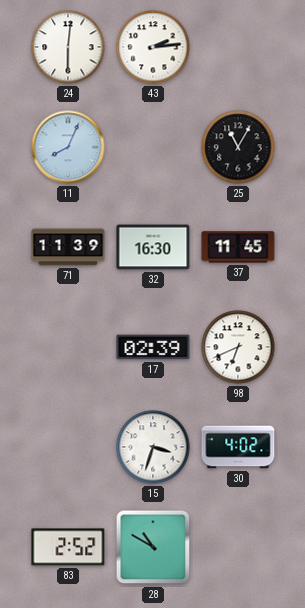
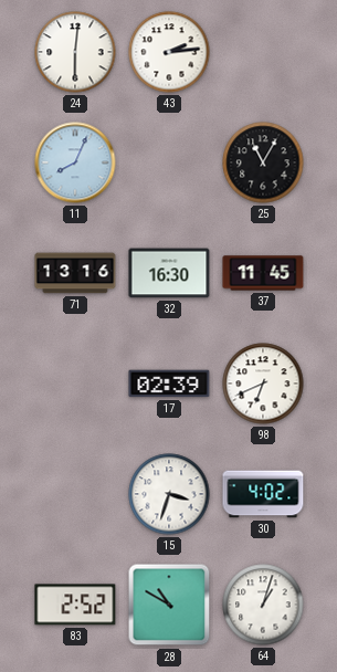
71: 11:39 -> 13:16 (75, 273)
64: none -> 1:03 (263, 605)
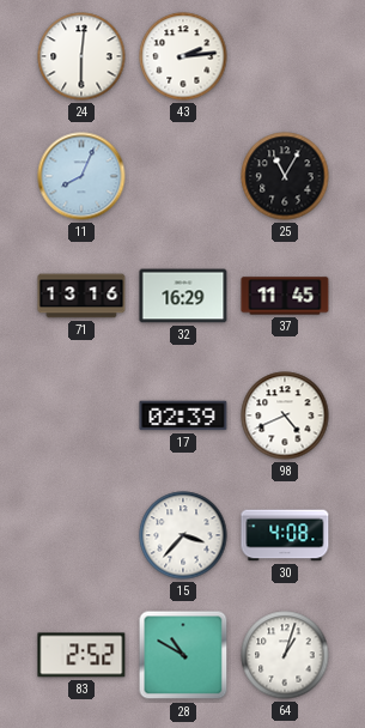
32: 16:30 -> 16:29 (183, 296)
98: 6:41 -> 4:41 (285, 415)
15: 3:33 -> 3:37 (183, 535)
30: 4:02 -> 4:08 (285, 535)
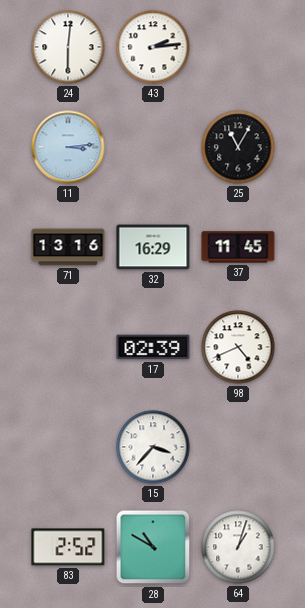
11: 8:04 -> 3:14 (68, 147)
30: 4:08 -> none (285, 535)
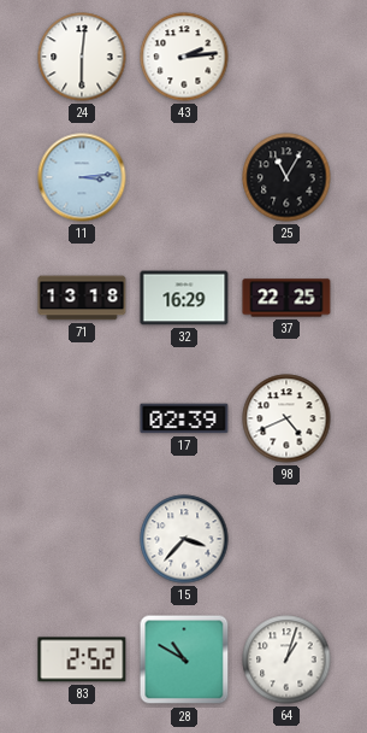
71: 13:16 -> 13:18 (82, 298)
37: 11:45 -> 22:25 (286, 298)
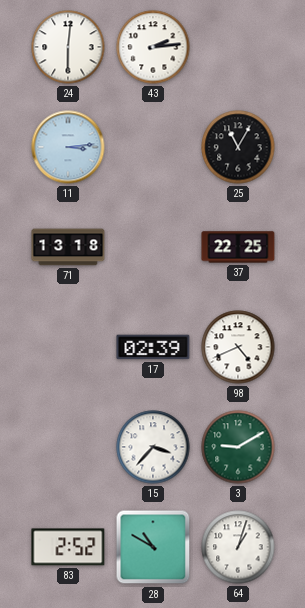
32: 16:29 -> none (184, 298)
3: none -> 9:10 (238, 447)
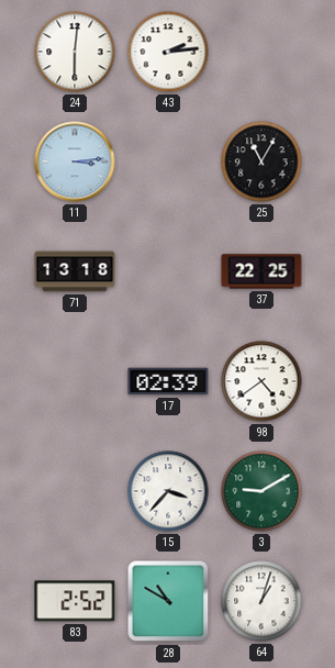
98: 4:41 -> 4:39 (261, 381)
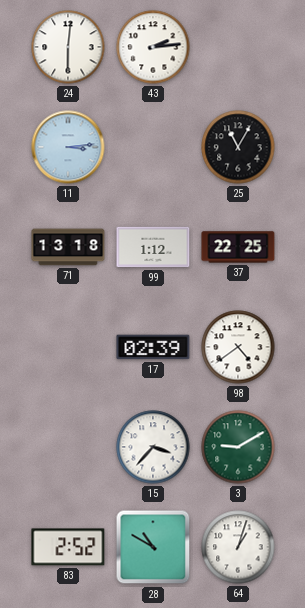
99: none -> 1:12 (153, 247)
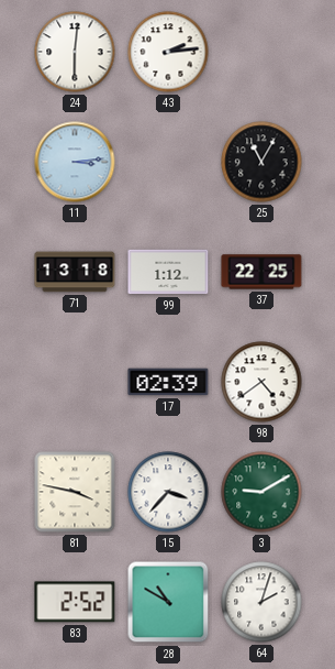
81: none -> 3:47 (75, 492)
64: 1:03 -> 2:03 (261, 602)
